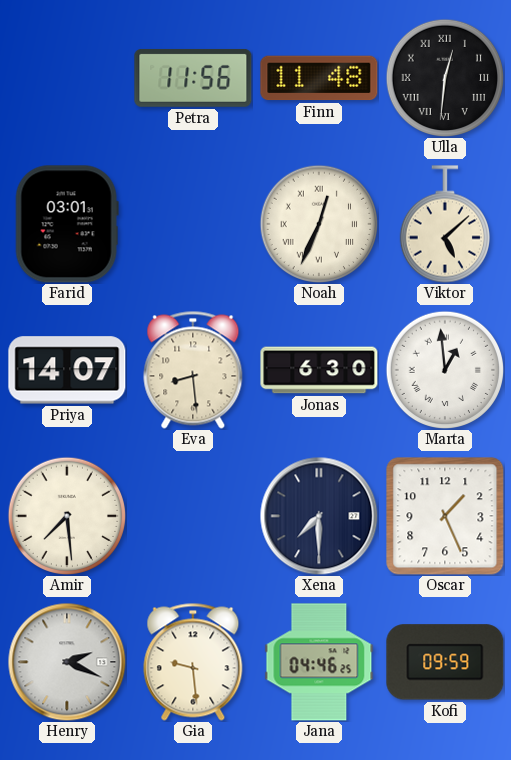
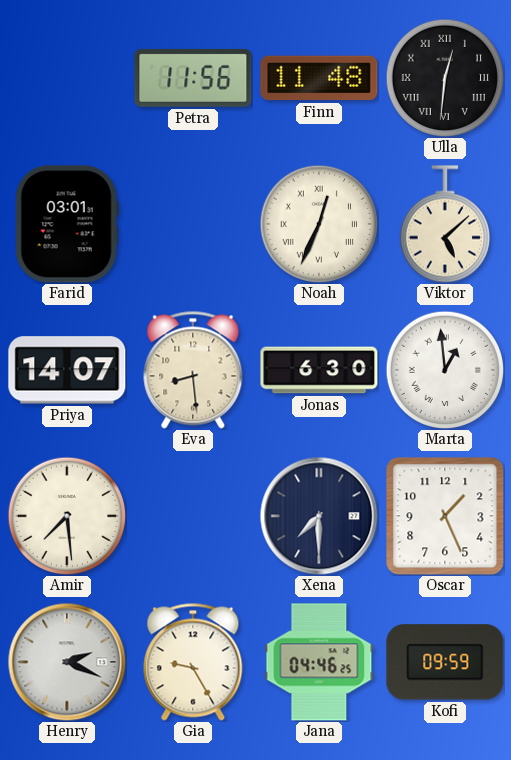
Gia: 9:29 -> 9:25 (193, 662)
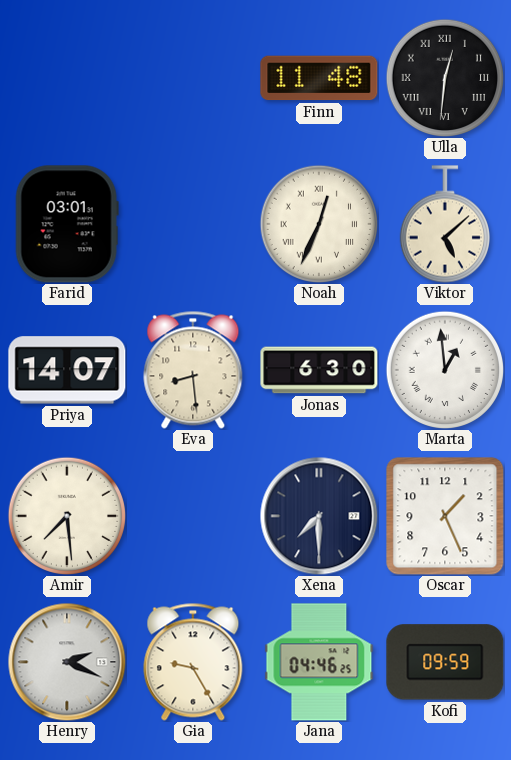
Petra: 11:56 -> none (193, 78)
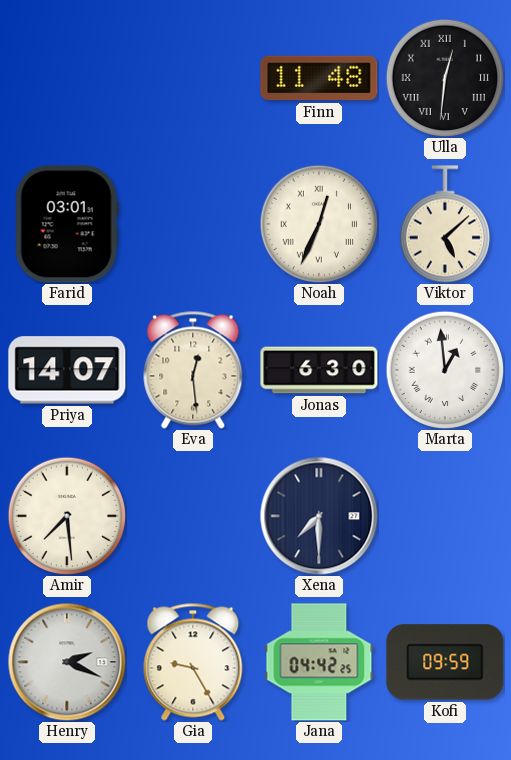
Eva: 8:29 -> 12:29 (193, 370)
Oscar: 1:26 -> none (445, 516)
Jana: 04:46 -> 04:42 (319, 662)
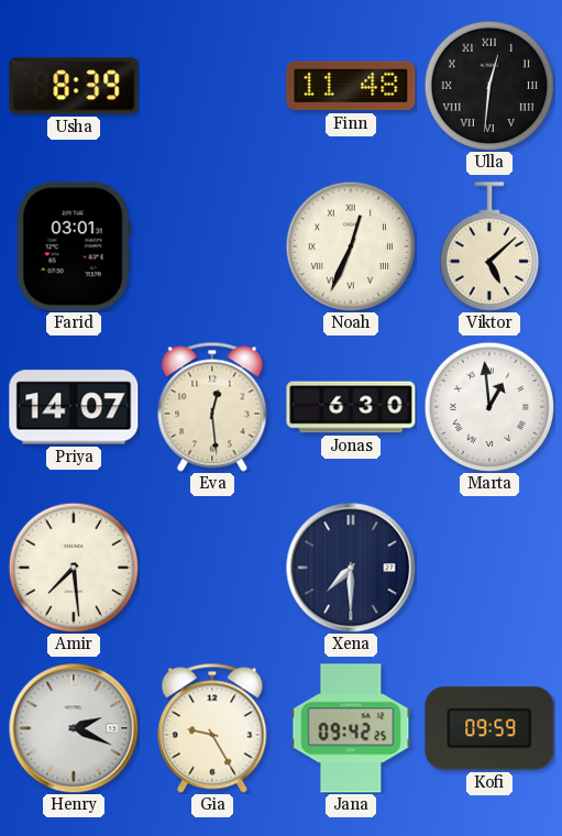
Usha: none -> 8:39 (74, 86)
Jana: 04:42 -> 09:42 (351, 728)
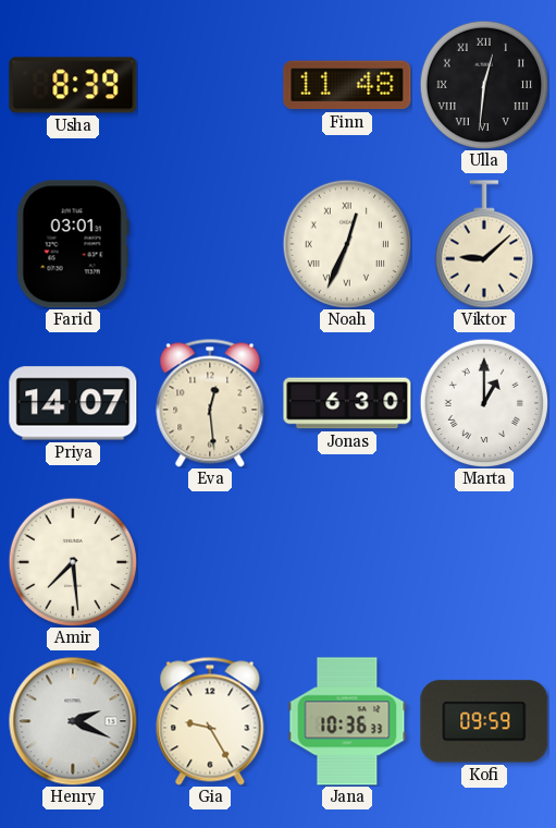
Viktor: 5:08 -> 9:08 (483, 244)
Marta: 12:59 -> 1:00 (484, 403)
Xena: 7:30 -> none (351, 568)
Jana: 09:42 -> 10:36 (347, 721)
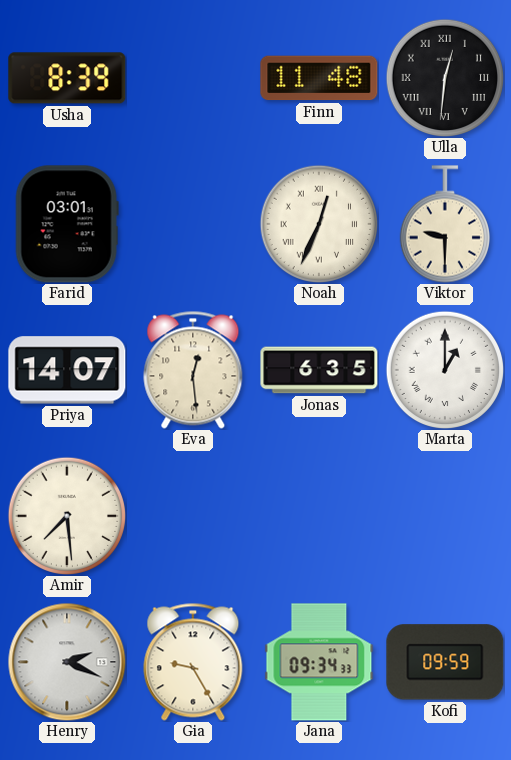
Viktor: 9:08 -> 9:30 (444, 224)
Jonas: 6:30 -> 6:35 (319, 370)
Jana: 10:36 -> 09:34 (319, 662)
